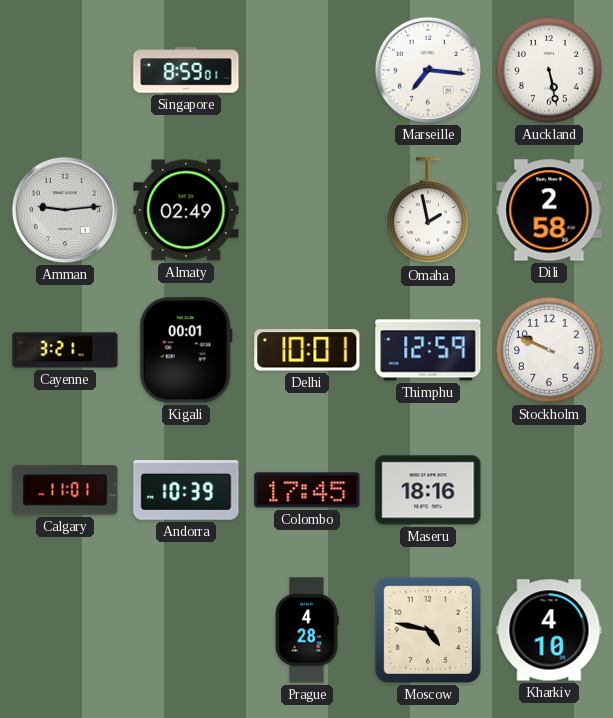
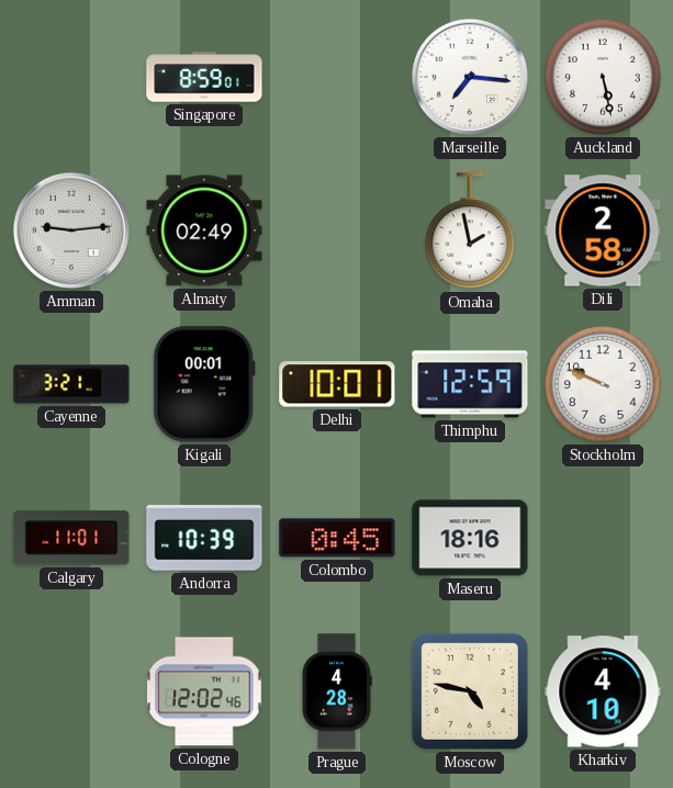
Colombo: 17:45 -> 0:45 (337, 538)
Cologne: none -> 12:02 (204, 691)
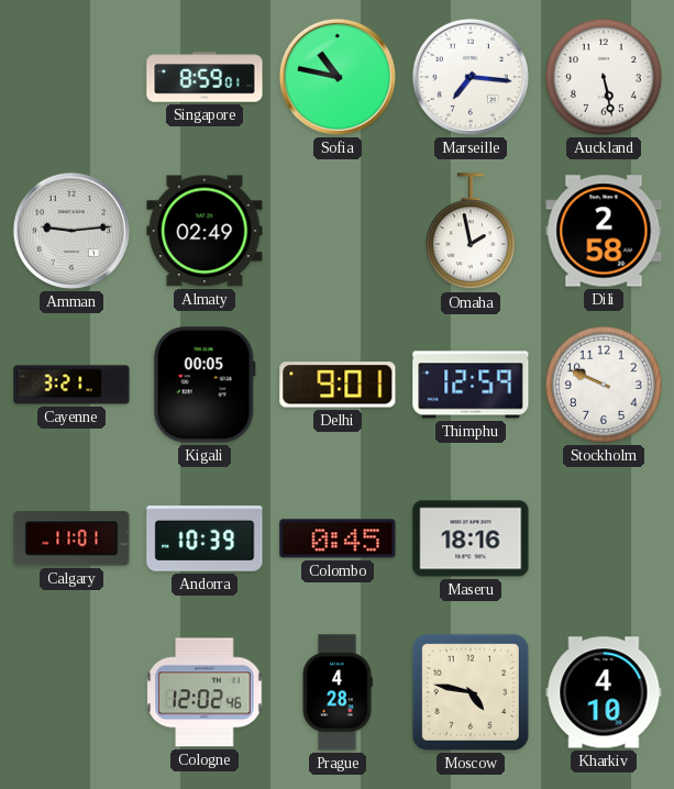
Sofia: none -> 10:47 (338, 77)
Kigali: 00:01 -> 00:05 (205, 385)
Delhi: 10:01 -> 9:01 (338, 385)
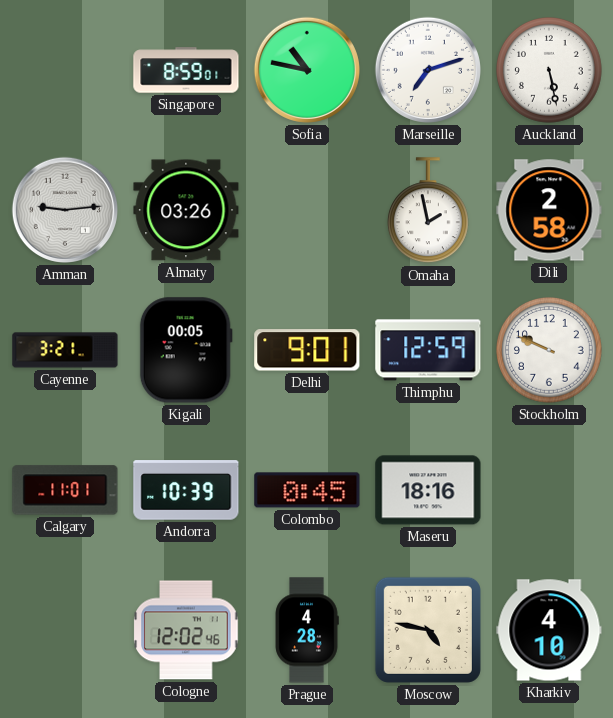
Marseille: 7:16 -> 7:12 (428, 70)
Almaty: 02:49 -> 03:26 (186, 210)
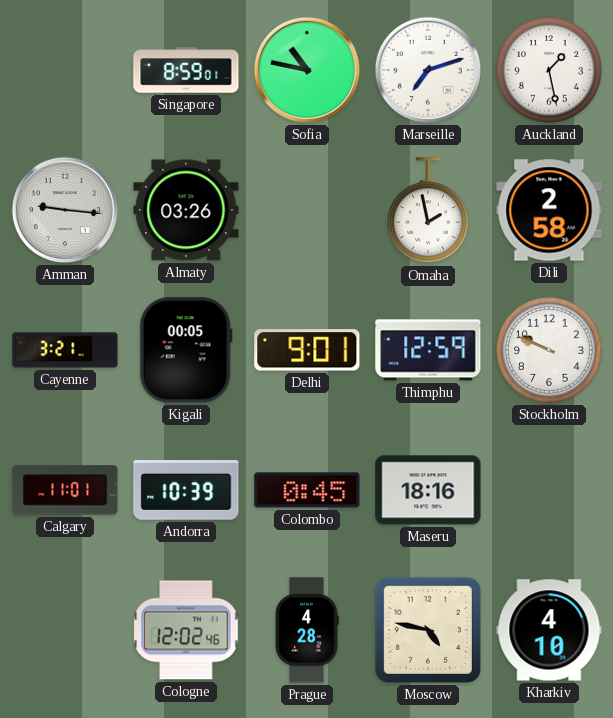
Auckland: 5:28 -> 1:28 (550, 71)
Amman: 9:14 -> 9:16 (65, 210)
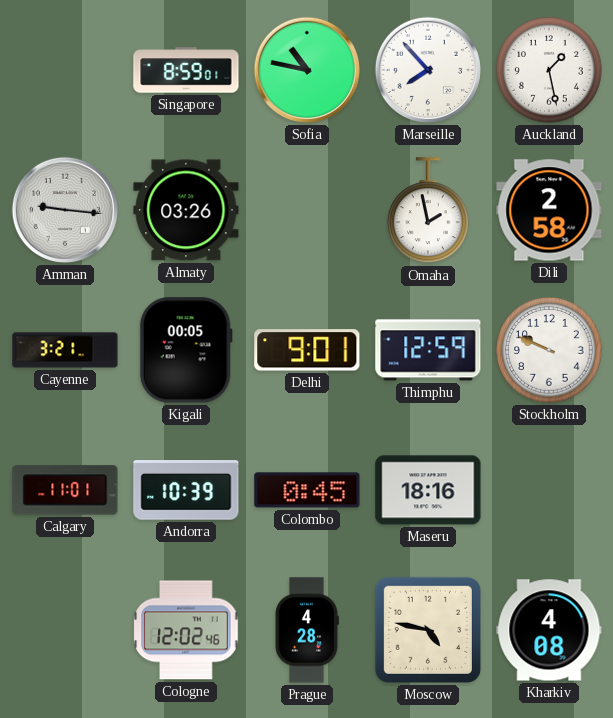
Marseille: 7:12 -> 7:53 (428, 70)
Kharkiv: 4:10 -> 4:08 (549, 630)
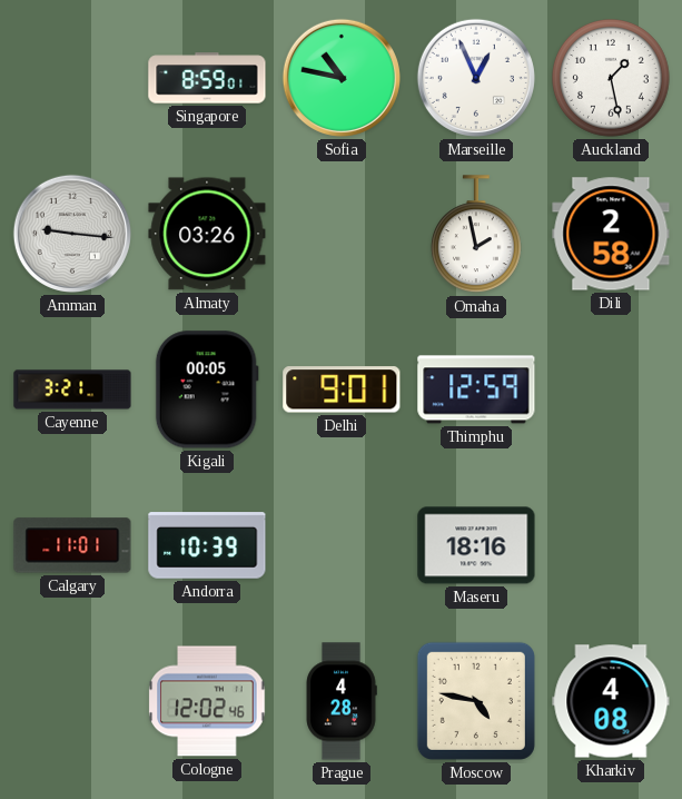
Marseille: 7:53 -> 12:56 (476, 78)
Stockholm: 9:49 -> none (550, 351)
Colombo: 0:45 -> none (307, 490)
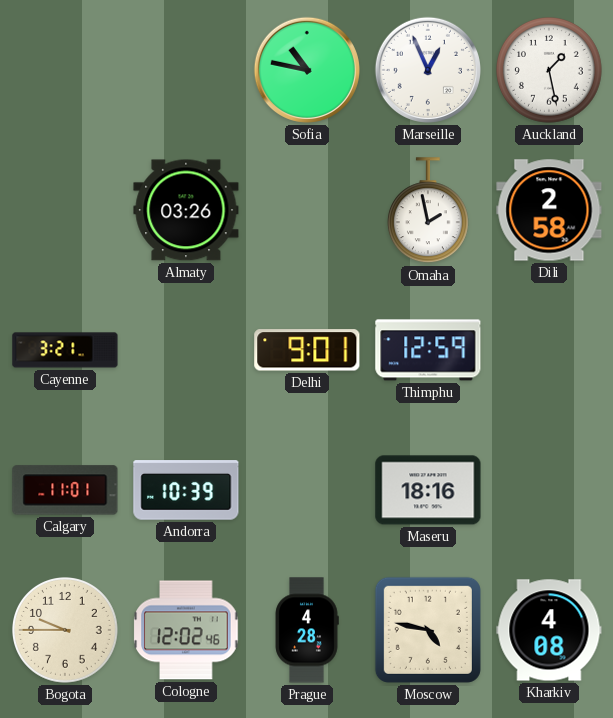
Singapore: 8:59 -> none (207, 78)
Amman: 9:16 -> none (72, 234)
Kigali: 00:05 -> none (207, 389)
Bogota: none -> 9:45 (66, 631)
